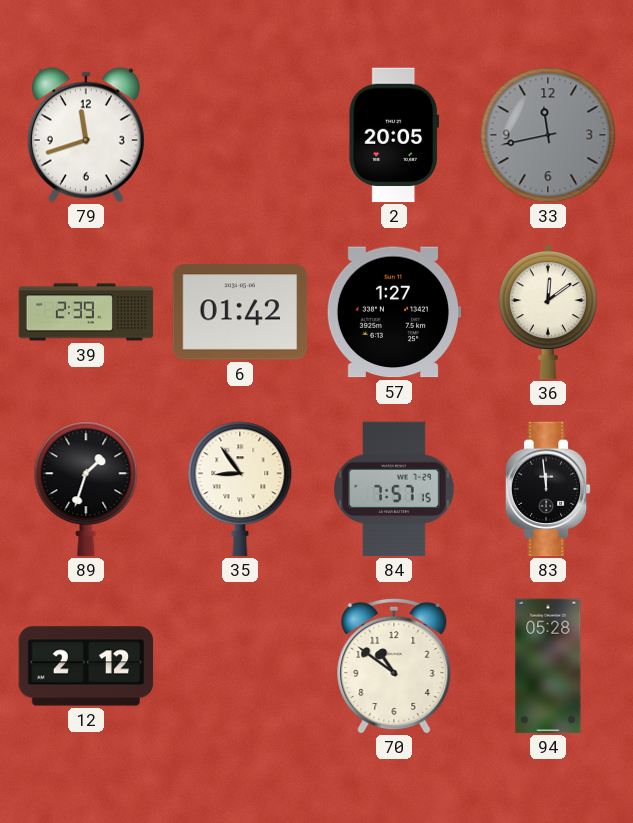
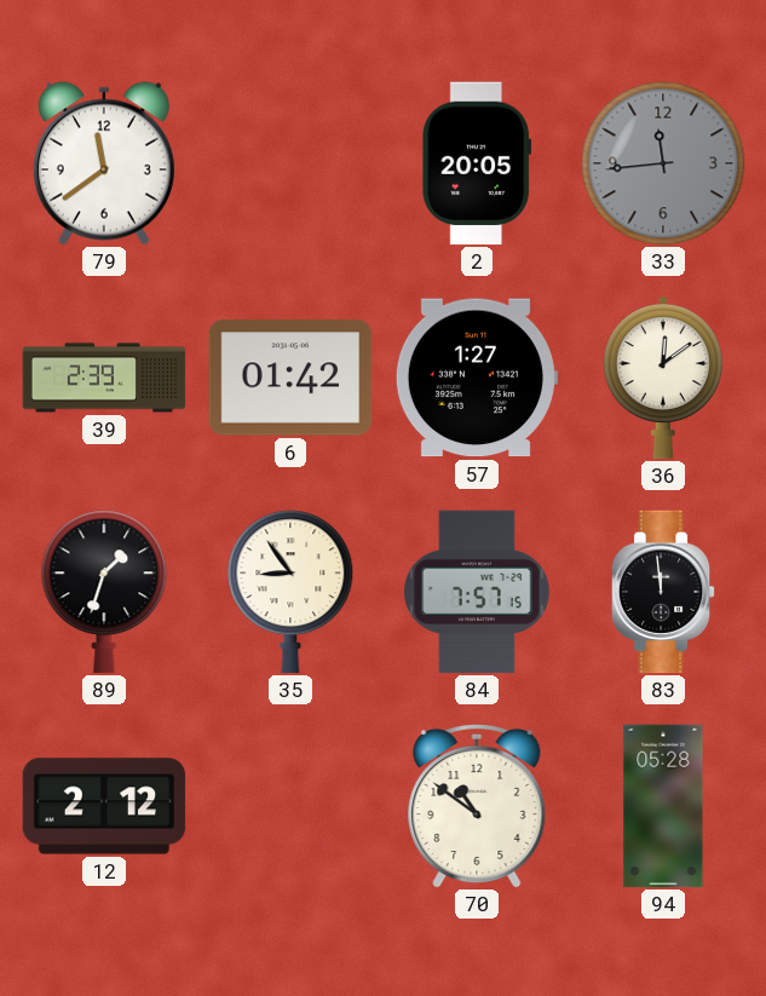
79: 11:42 -> 11:39 (104, 163)
33: 11:43 -> 11:44 (663, 163)
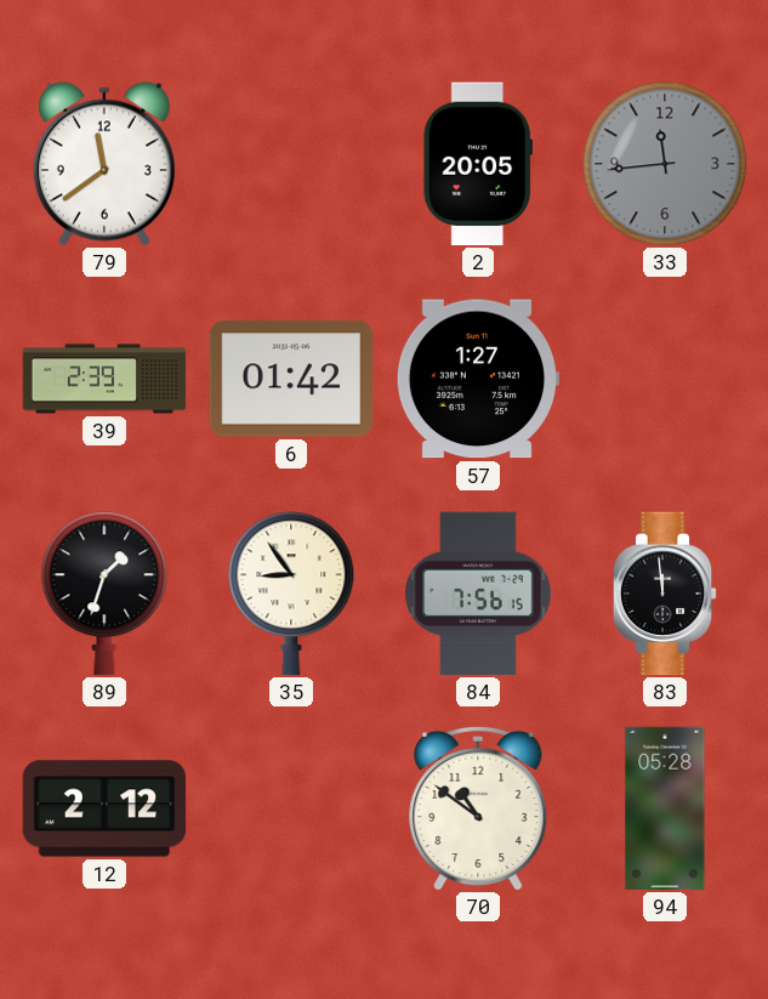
36: 12:09 -> none (663, 378)
84: 7:57 -> 7:56 (478, 594)
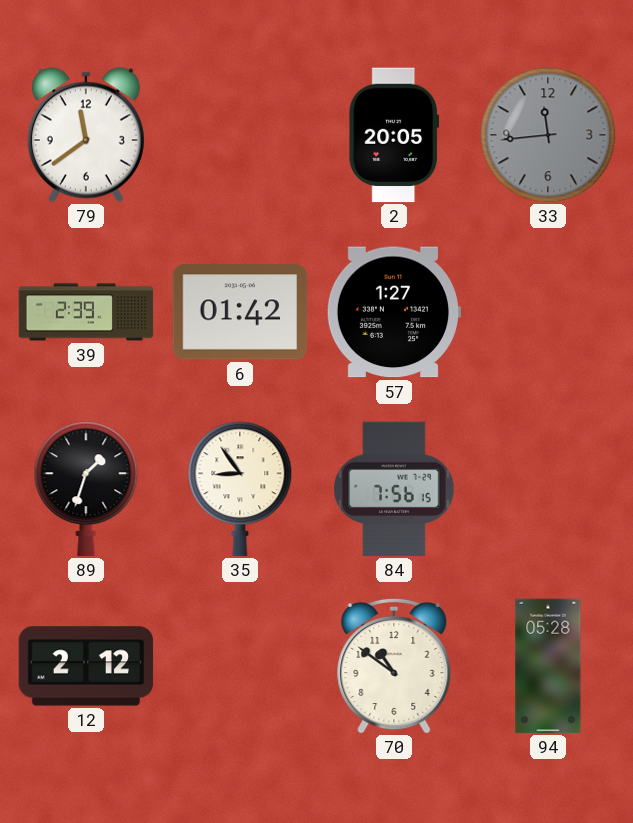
83: 11:59 -> none (665, 594)
